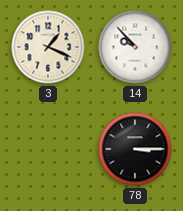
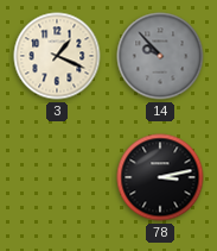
14 dial: white -> grey (160, 56)
78: 3:15 -> 3:13 (160, 177)
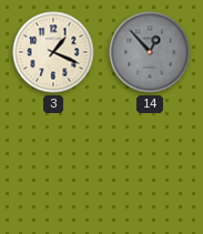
14: 9:53 -> 12:53 (150, 52)
78: 3:13 -> none (160, 177)
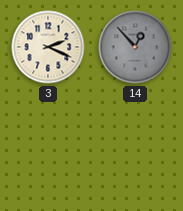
3: 1:19 -> 2:19 (48, 47)
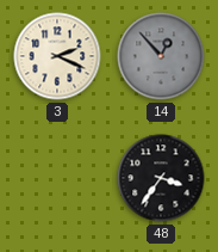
48: none -> 3:36 (161, 178)
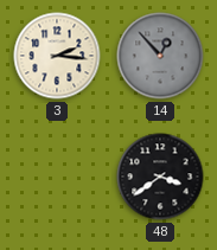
3: 2:19 -> 2:16 (57, 56)
48: 3:36 -> 3:39 (160, 177)
